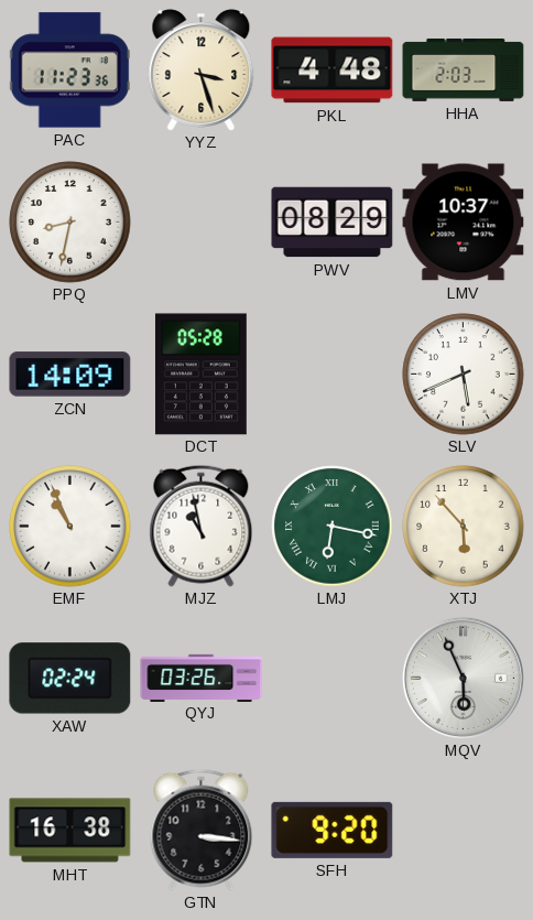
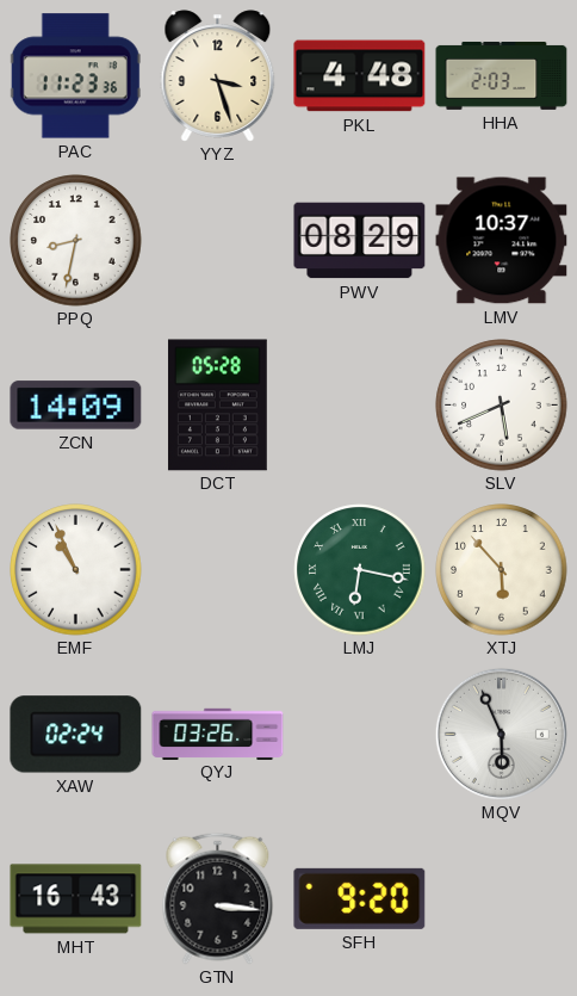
MJZ: 10:58 -> none (202, 526)
MHT: 16:38 -> 16:43 (76, 899)
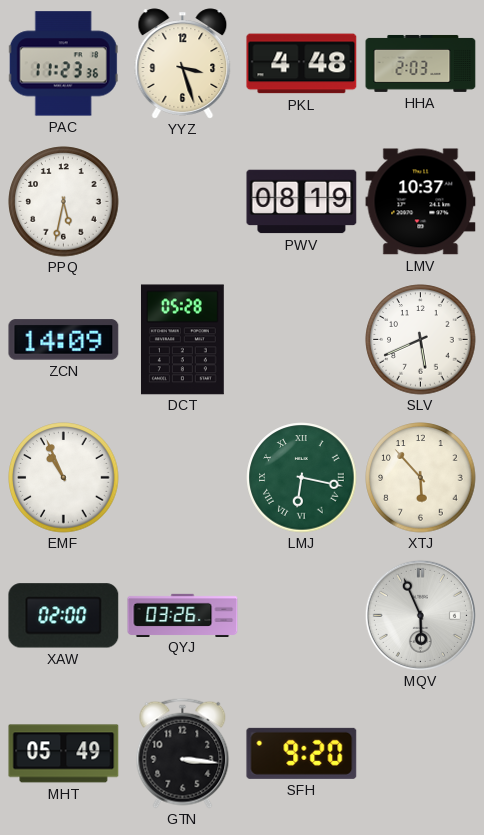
PPQ: 8:32 -> 5:32 (64, 202)
PWV: 08:29 -> 08:19 (302, 202)
XAW: 02:24 -> 02:00 (64, 616)
MHT: 16:43 -> 05:49 (64, 754)
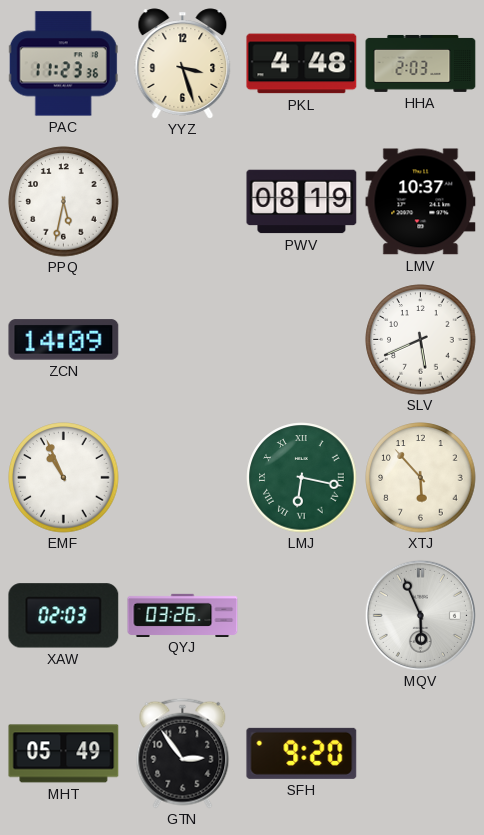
DCT: 05:28 -> none (182, 340)
XAW: 02:00 -> 02:03 (64, 616)
GTN: 3:16 -> 2:54 (183, 753)
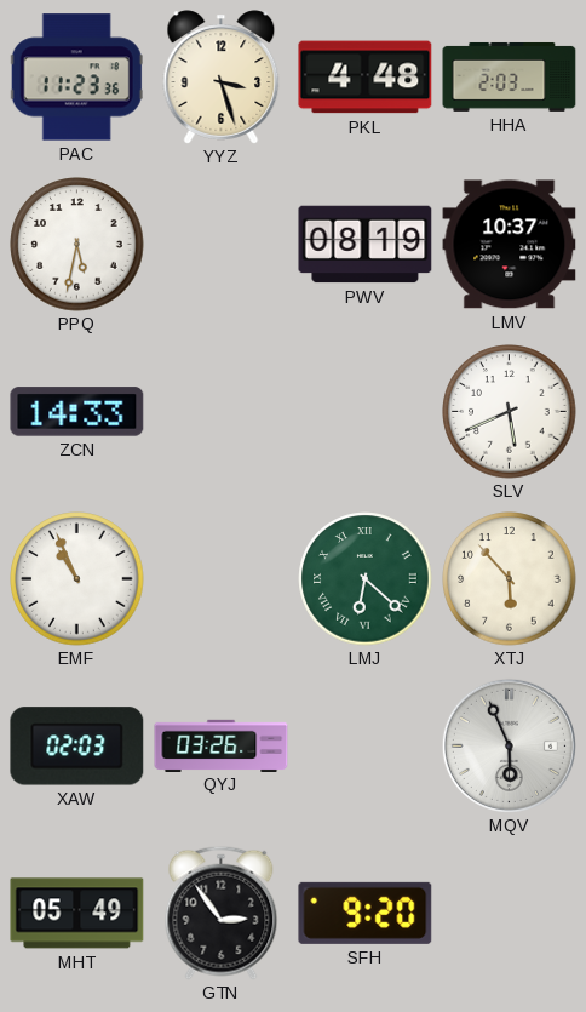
ZCN: 14:09 -> 14:33 (77, 412)
LMJ: 6:17 -> 6:22 (366, 579)
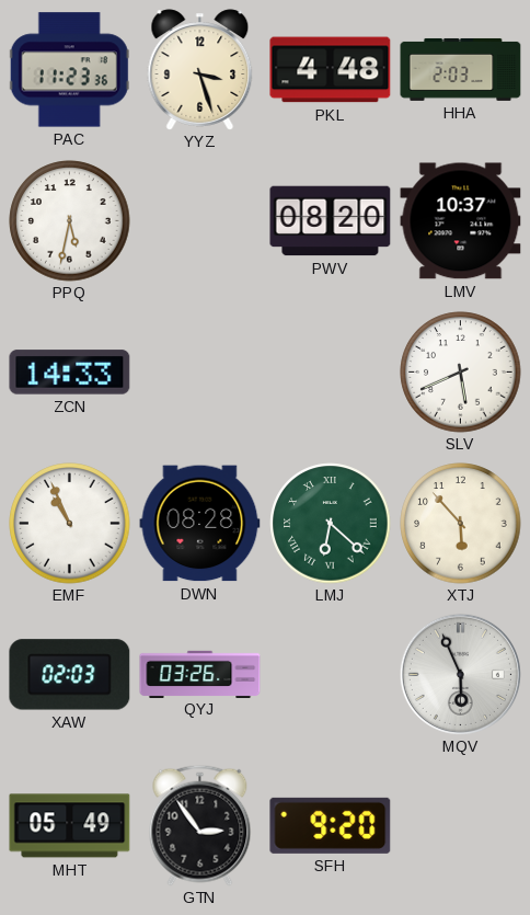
PWV: 08:19 -> 08:20 (331, 221)
DWN: none -> 08:28 (200, 524)
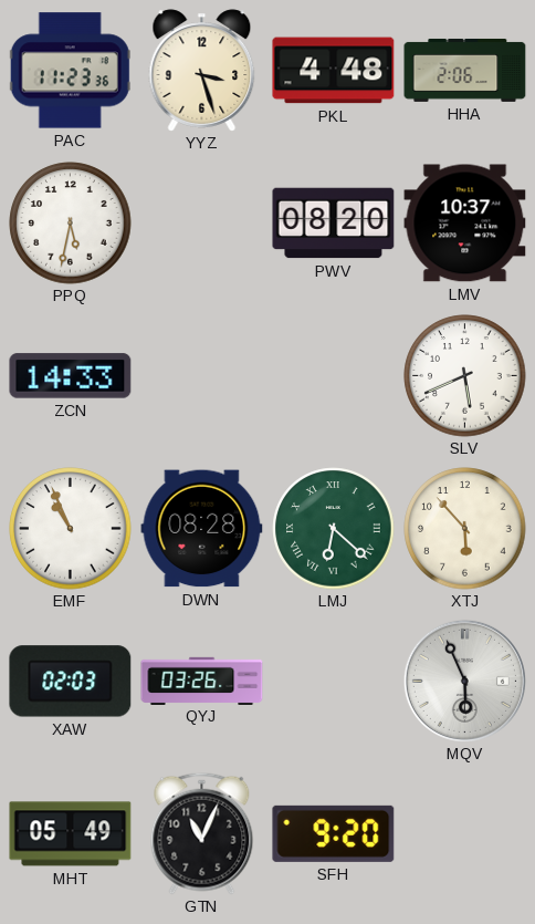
HHA: 2:03 -> 2:06 (465, 70)
GTN: 2:54 -> 11:04 (202, 833)
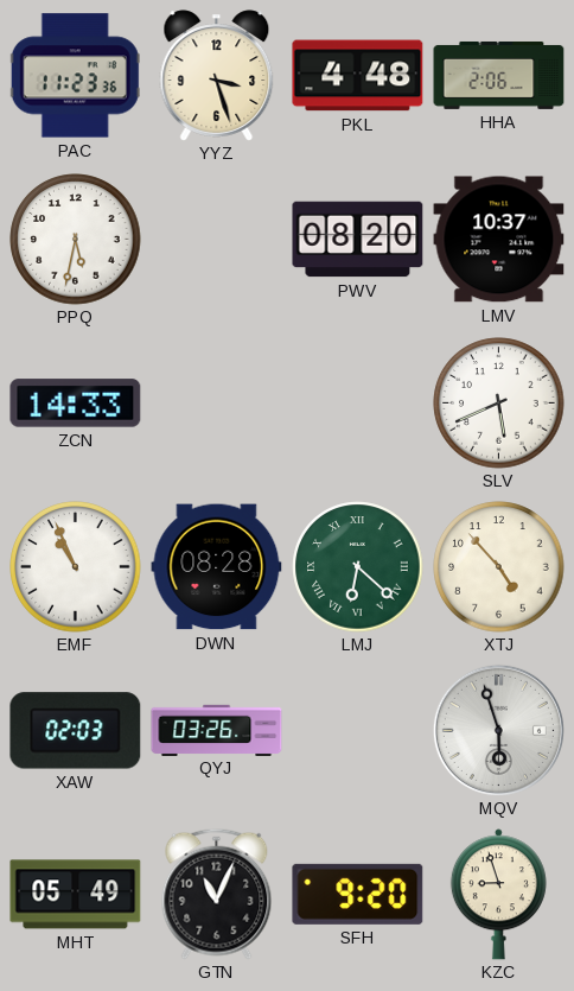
XTJ: 5:53 -> 4:53 (499, 567)
MQV: 5:56 -> 5:57 (498, 730)
KZC: none -> 8:57 (498, 895)
